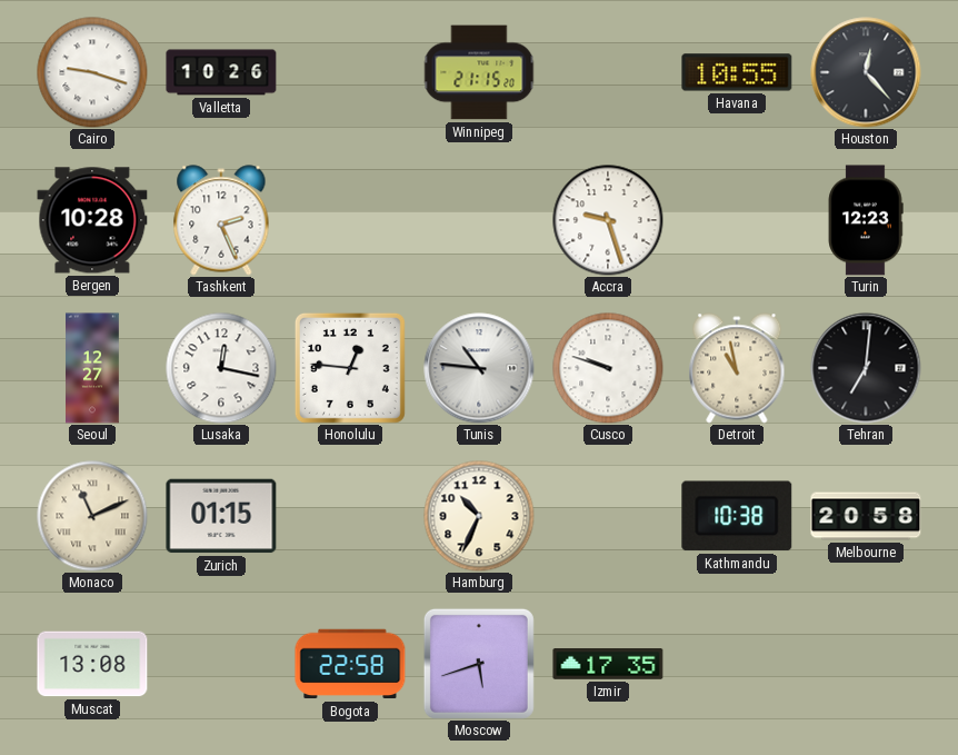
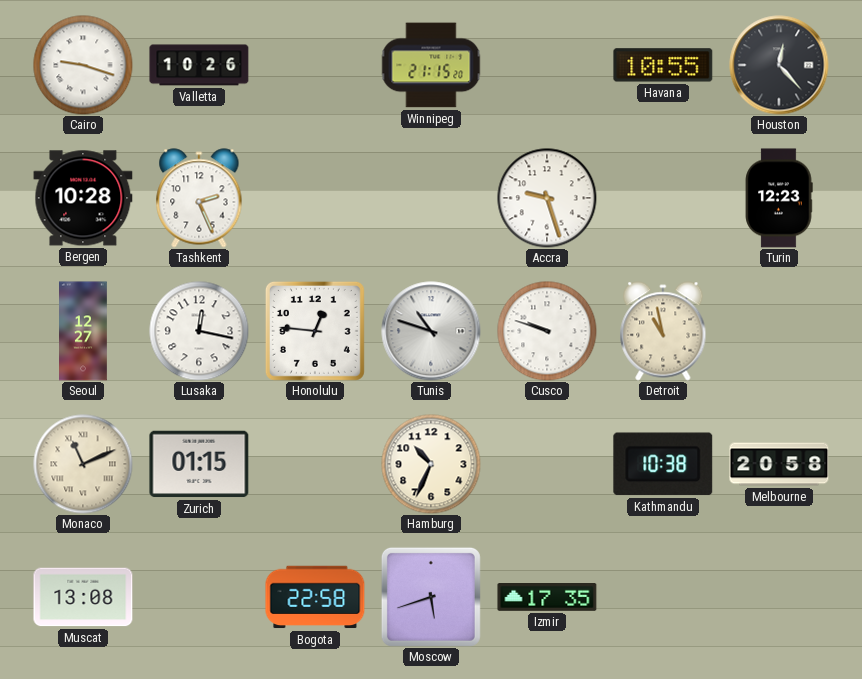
Tunis: 10:46 -> 10:48 (431, 331)
Tehran: 7:01 -> none (866, 368)
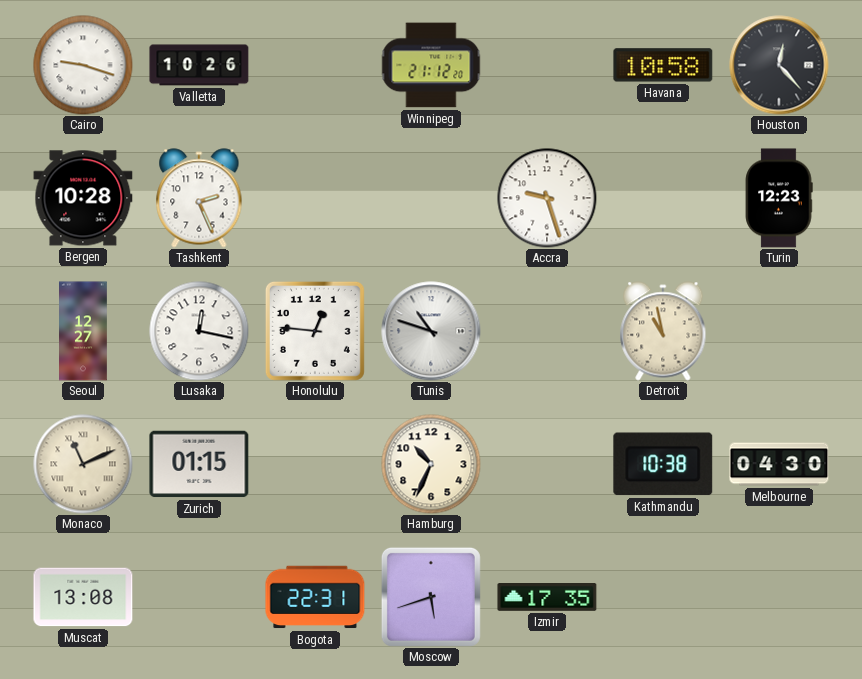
Winnipeg: 21:15 -> 21:12 (431, 65)
Havana: 10:55 -> 10:58 (663, 65)
Cusco: 9:48 -> none (547, 331)
Melbourne: 20:58 -> 04:30 (779, 464)
Bogota: 22:58 -> 22:31 (315, 597)
